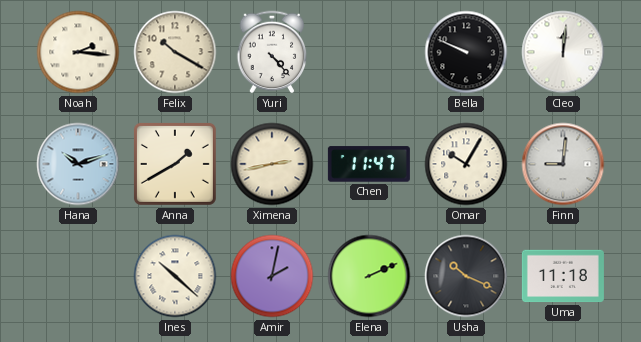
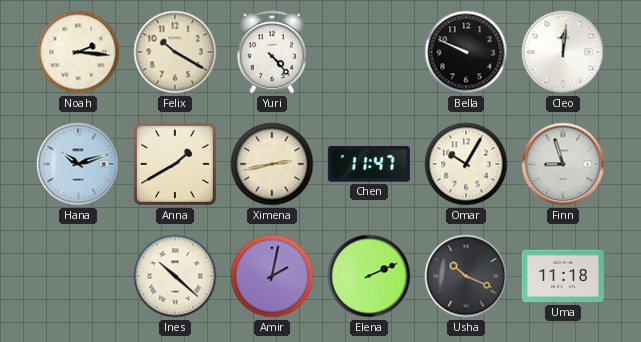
Finn: 9:01 -> 8:57 (563, 164)
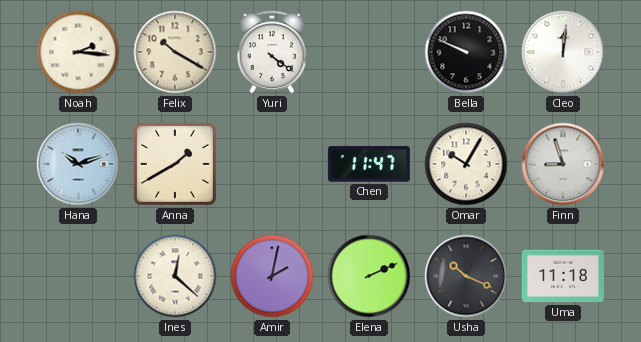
Yuri: 4:23 -> 4:21 (272, 52)
Ximena: 2:43 -> none (272, 164)
Ines: 10:22 -> 12:22 (175, 276)
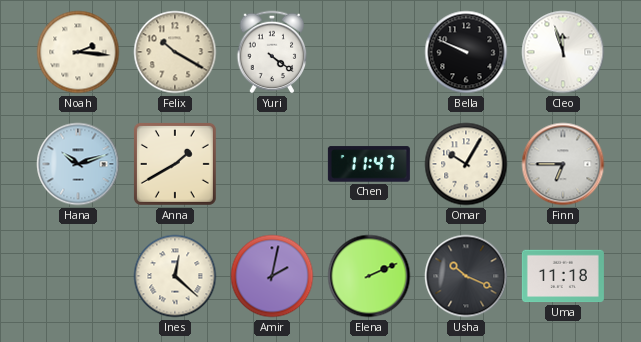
Cleo: 12:01 -> 11:57 (563, 52)
Finn: 8:57 -> 6:45 (563, 164)
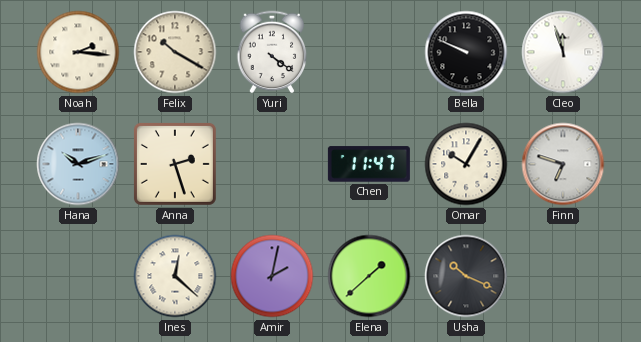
Anna: 1:40 -> 2:27 (175, 164)
Finn: 6:45 -> 6:48 (563, 164)
Elena: 2:11 -> 1:38 (369, 276)
Uma: 11:18 -> none (563, 276)
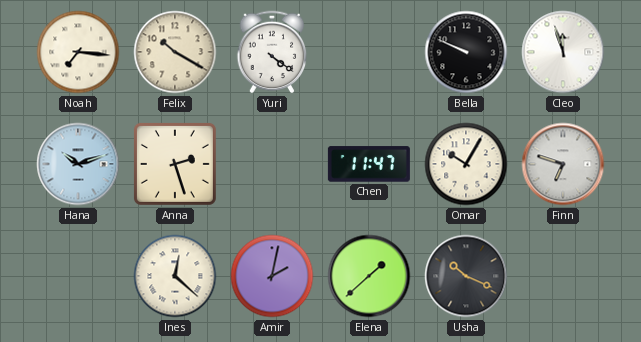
Noah: 2:16 -> 7:16 (78, 52)
